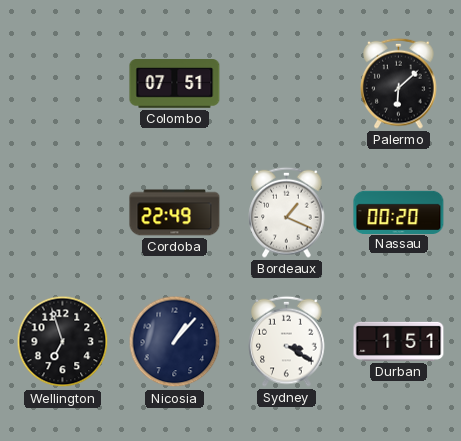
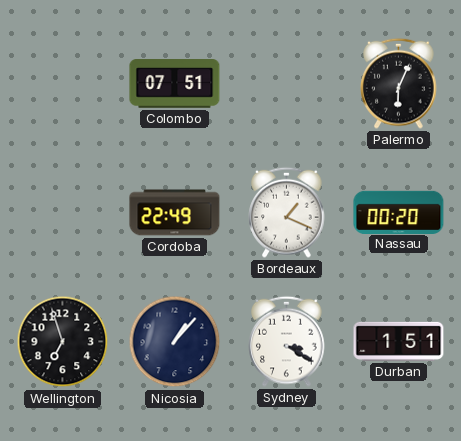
Palermo: 6:08 -> 6:04 (399, 83)
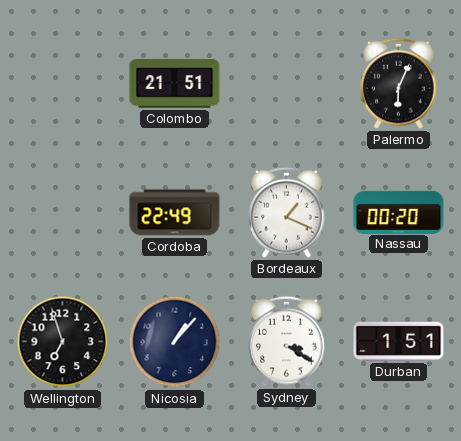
Colombo: 07:51 -> 21:51 (175, 84)
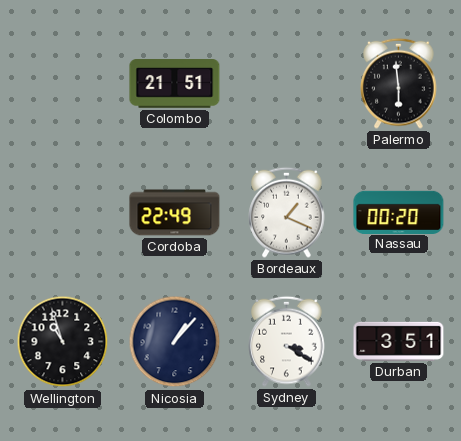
Palermo: 6:04 -> 5:59 (399, 83)
Wellington: 6:57 -> 10:57 (63, 342)
Durban: 1:51 -> 3:51 (399, 341)
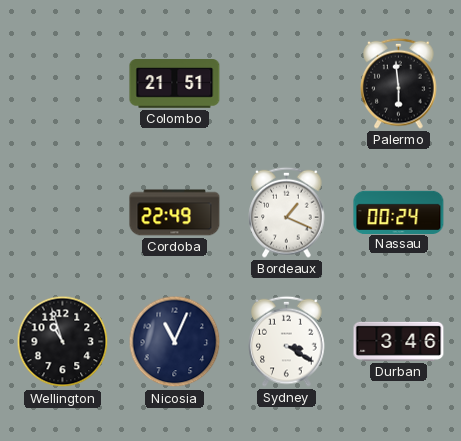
Nassau: 00:20 -> 00:24 (399, 212)
Nicosia: 1:07 -> 11:04 (175, 342)
Durban: 3:51 -> 3:46 (399, 341)
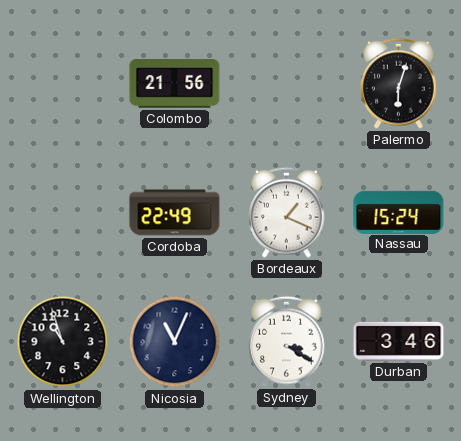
Colombo: 21:51 -> 21:56 (175, 84)
Palermo: 5:59 -> 6:03 (399, 83)
Nassau: 00:24 -> 15:24 (399, 212)
